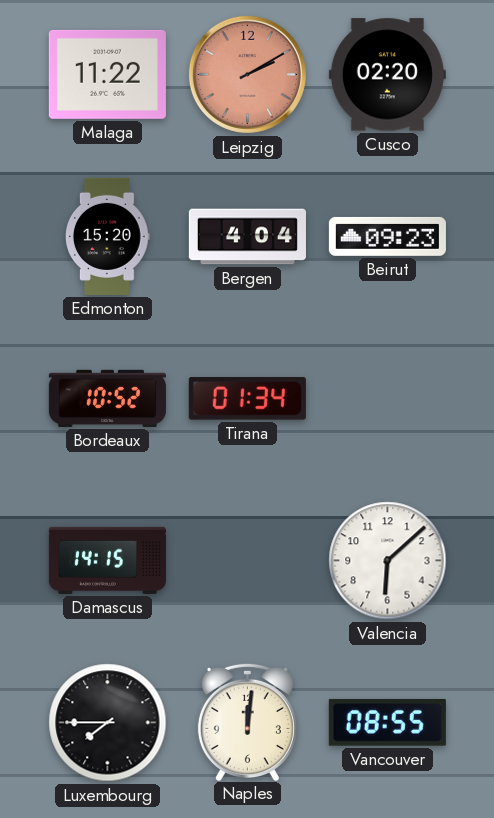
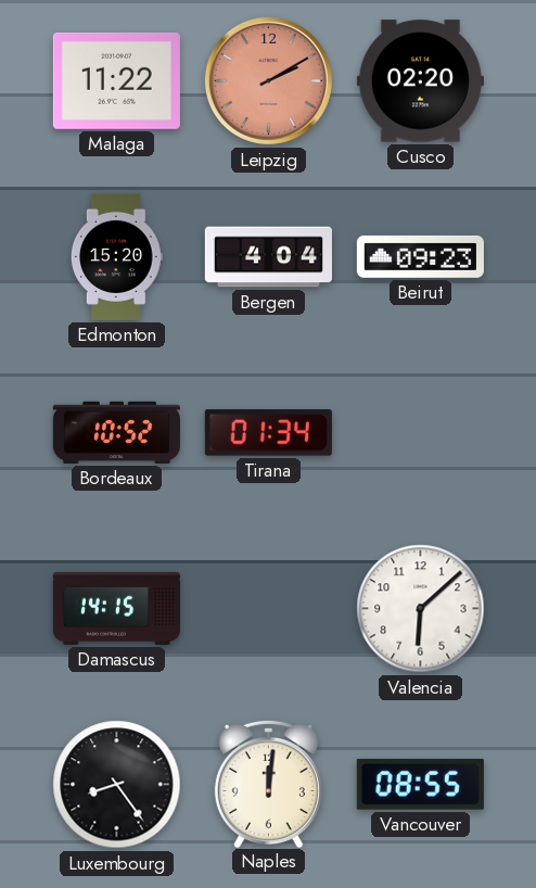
Luxembourg: 7:45 -> 8:24 (117, 785)
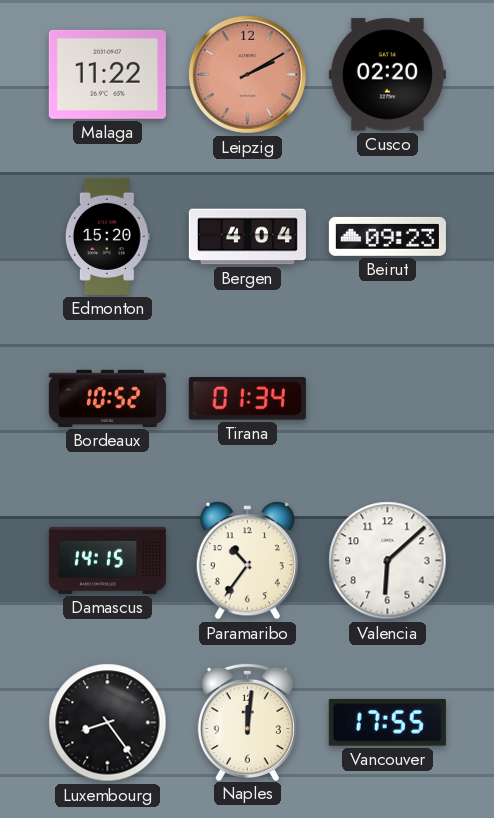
Paramaribo: none -> 10:36 (247, 561)
Vancouver: 08:55 -> 17:55 (387, 722)
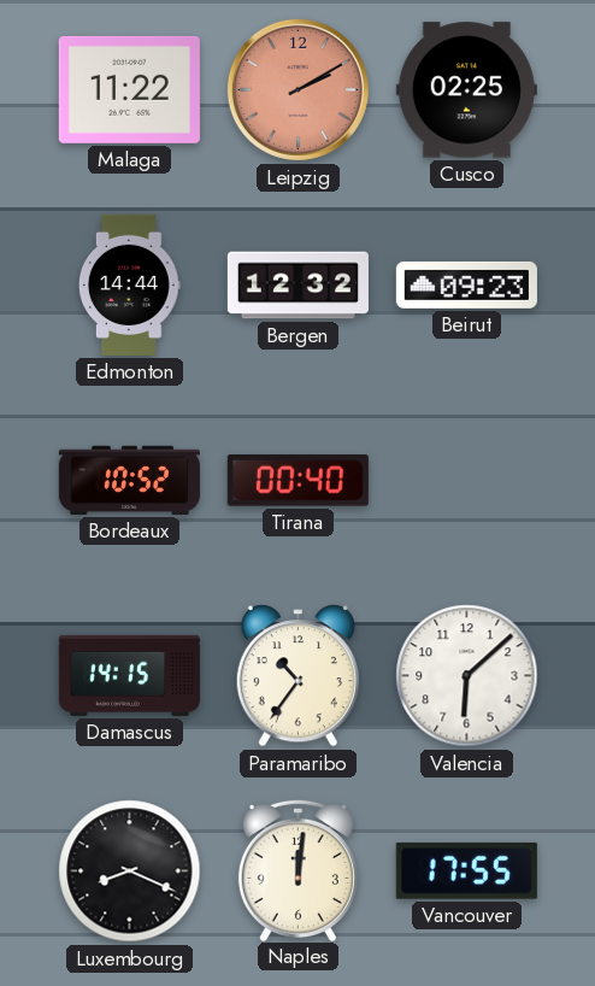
Cusco: 02:20 -> 02:25 (466, 90)
Edmonton: 15:20 -> 14:44 (129, 284)
Bergen: 4:04 -> 12:32 (297, 286)
Tirana: 01:34 -> 00:40 (297, 481)
Luxembourg: 8:24 -> 8:19 (130, 871)
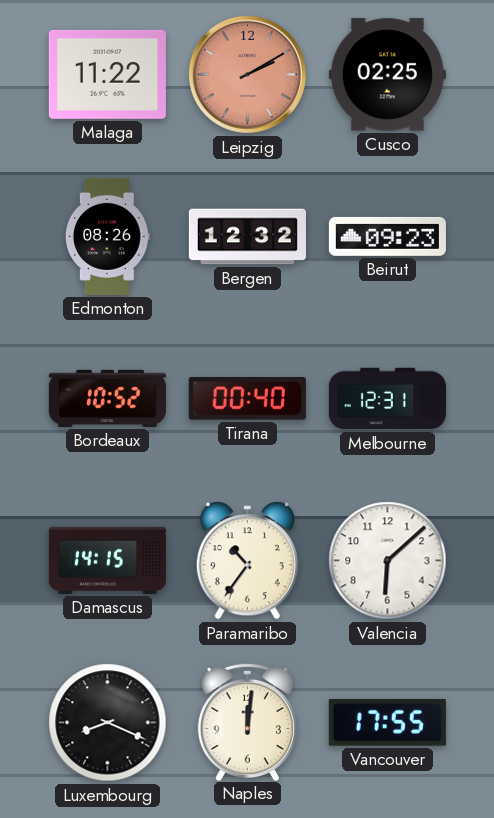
Edmonton: 14:44 -> 08:26 (107, 236)
Melbourne: none -> 12:31 (387, 399)
